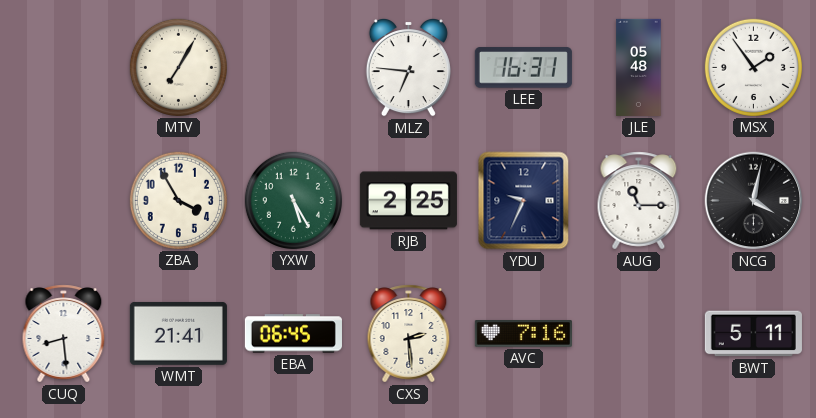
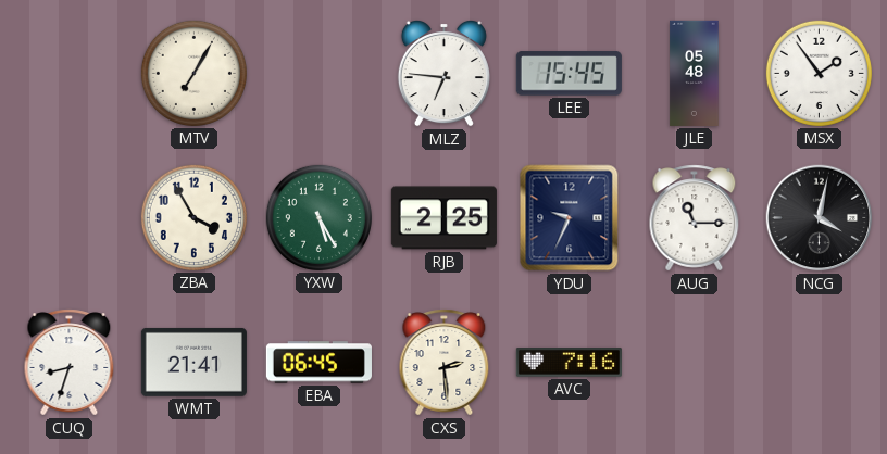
LEE: 16:31 -> 15:45 (569, 74)
CUQ: 8:29 -> 8:33 (70, 363)
BWT: 5:11 -> none (753, 334)
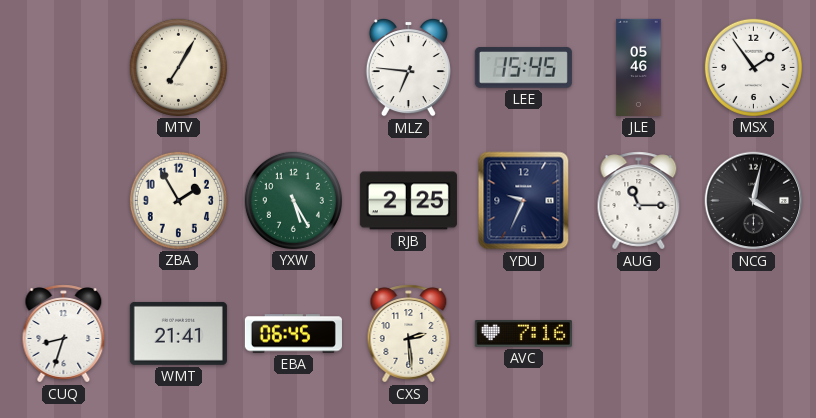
JLE: 05:48 -> 05:46 (639, 67)
ZBA: 3:55 -> 1:55 (178, 200)
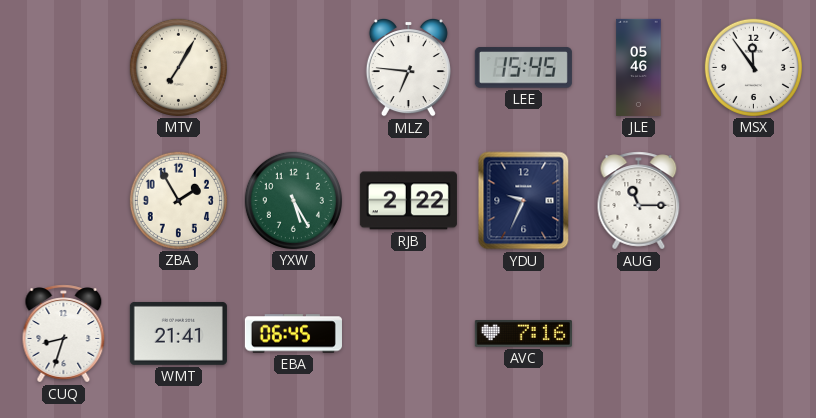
MSX: 1:54 -> 11:54 (753, 67)
RJB: 2:25 -> 2:22 (408, 201)
NCG: 4:02 -> none (754, 201)
CXS: 2:29 -> none (409, 334)
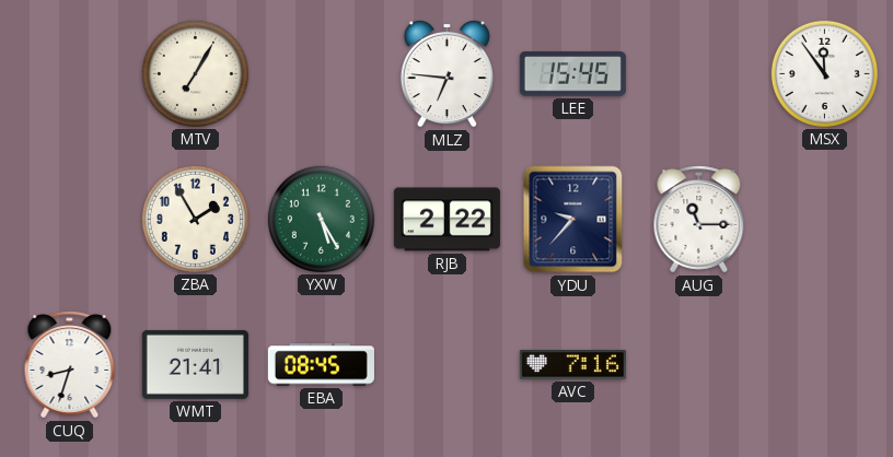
JLE: 05:46 -> none (639, 67)
YDU: 9:34 -> 9:37 (573, 220)
EBA: 06:45 -> 08:45 (321, 365)
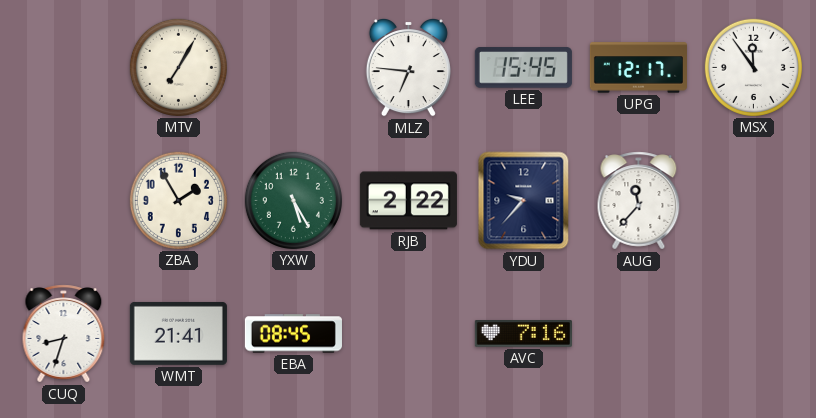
UPG: none -> 12:17 (638, 68)
AUG: 11:15 -> 11:37 (639, 201)
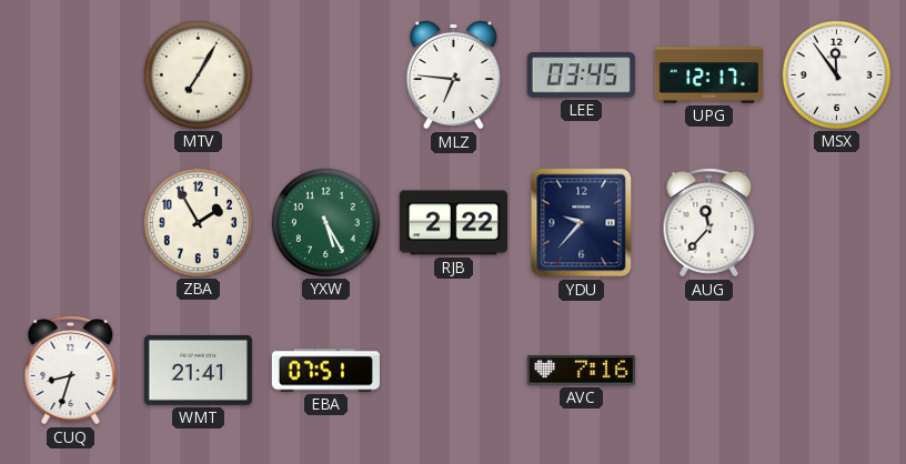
LEE: 15:45 -> 03:45 (581, 75)
EBA: 08:45 -> 07:51 (325, 371)
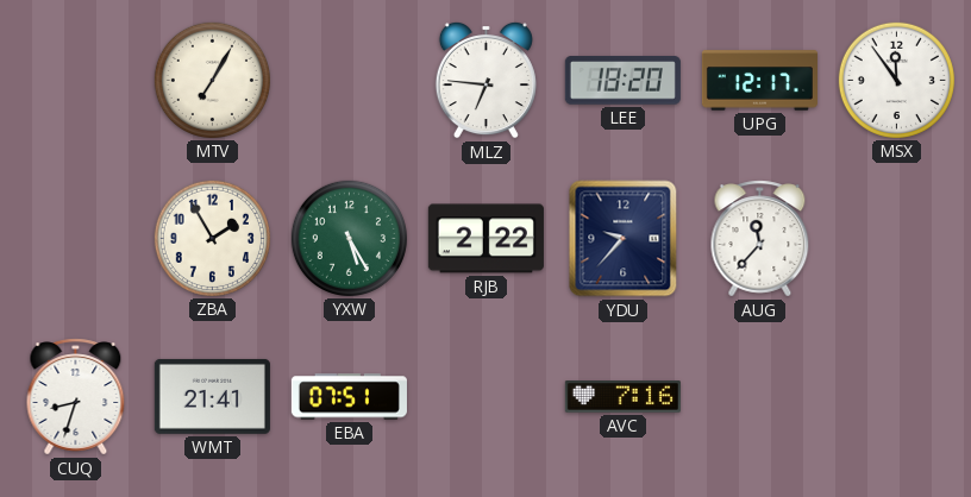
LEE: 03:45 -> 18:20 (622, 81)
